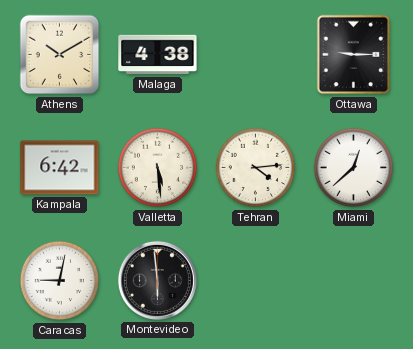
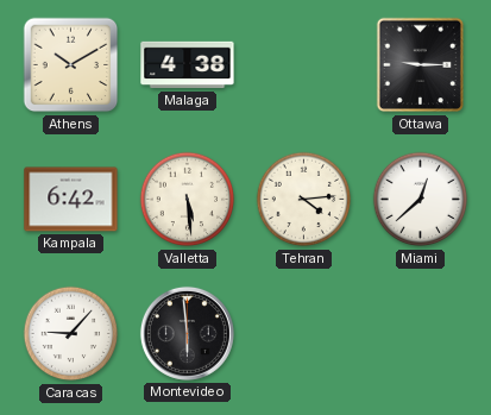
Caracas: 9:02 -> 9:07 (71, 334)
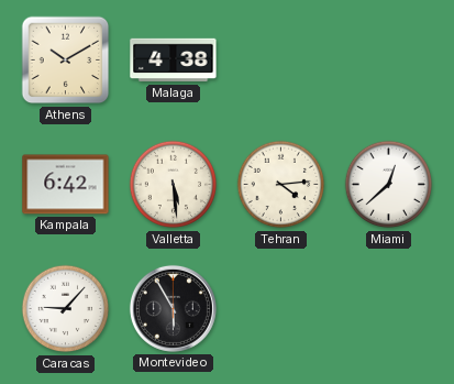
Ottawa: 9:15 -> none (421, 65)
Montevideo: 5:59 -> 5:55 (173, 308)
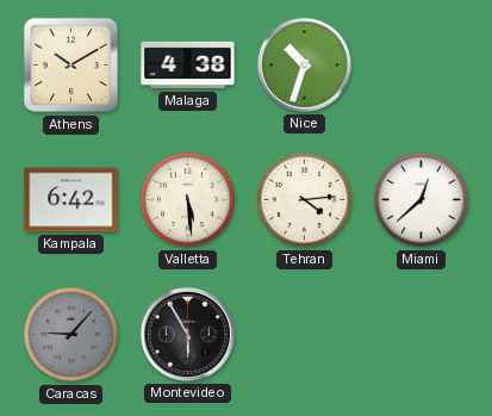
Nice: none -> 10:33 (304, 64)
Caracas dial: white -> grey (71, 335)
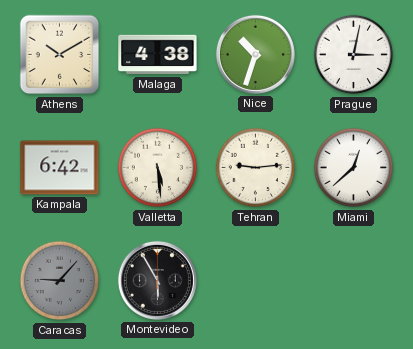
Prague: none -> 3:02 (354, 55)
Tehran: 4:14 -> 9:14 (256, 168)
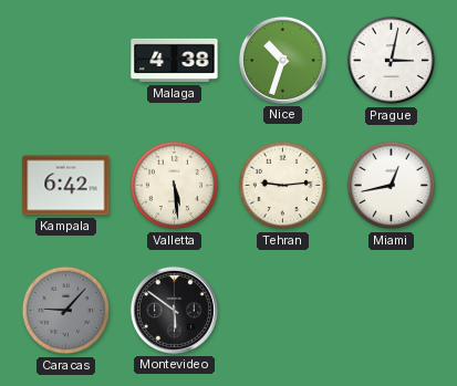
Athens: 10:10 -> none (60, 55)
Miami: 12:38 -> 12:43 (392, 186)
Montevideo: 5:55 -> 5:51 (174, 310)
